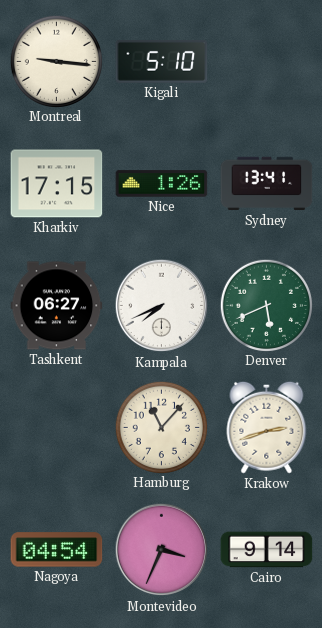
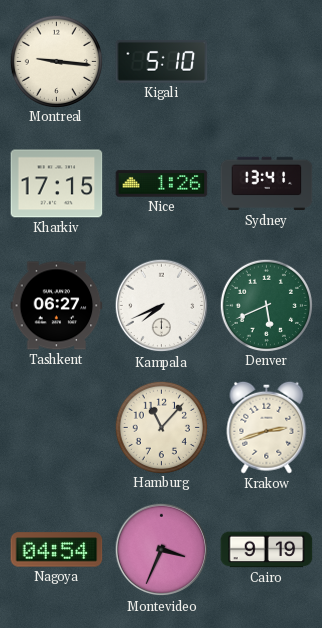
Cairo: 9:14 -> 9:19 (267, 550)
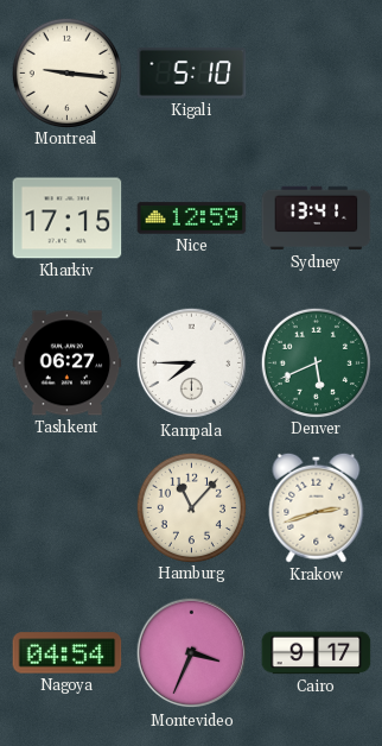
Nice: 1:26 -> 12:59 (192, 219)
Kampala: 7:41 -> 7:45 (192, 363)
Cairo: 9:19 -> 9:17 (317, 653)
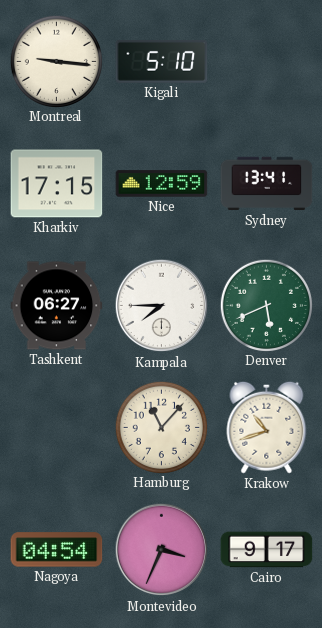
Krakow: 2:42 -> 10:42 (267, 427)
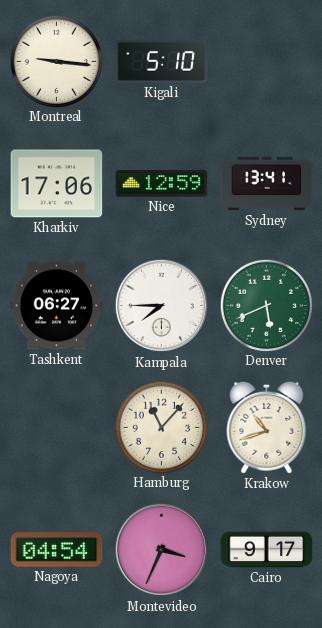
Kharkiv: 17:15 -> 17:06 (57, 184)
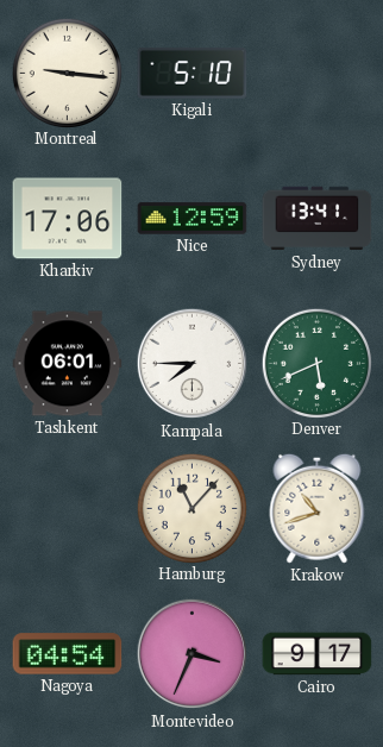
Tashkent: 06:27 -> 06:01 (68, 364)
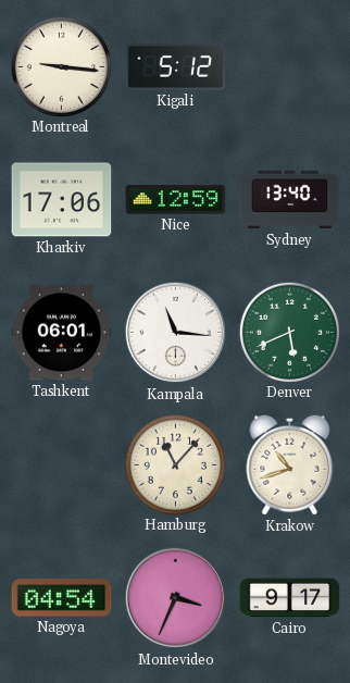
Kigali: 5:10 -> 5:12 (176, 66)
Sydney: 13:41 -> 13:40 (290, 200)
Kampala: 7:45 -> 11:16 (176, 333)
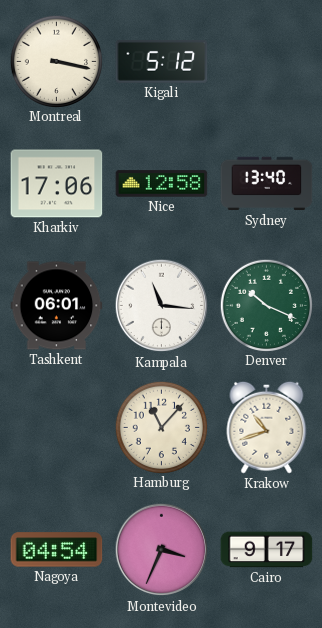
Montreal: 9:16 -> 3:17 (56, 61)
Nice: 12:59 -> 12:58 (162, 184)
Denver: 5:41 -> 10:19 (266, 305)
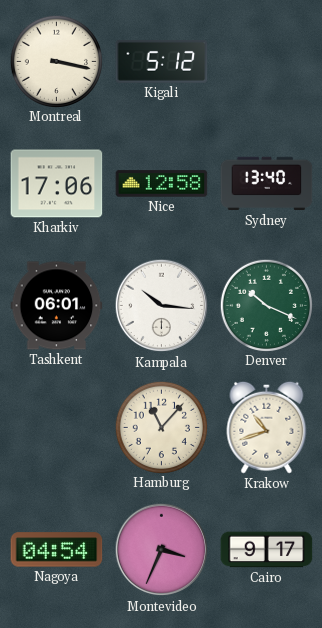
Kampala: 11:16 -> 10:16 (162, 306)
